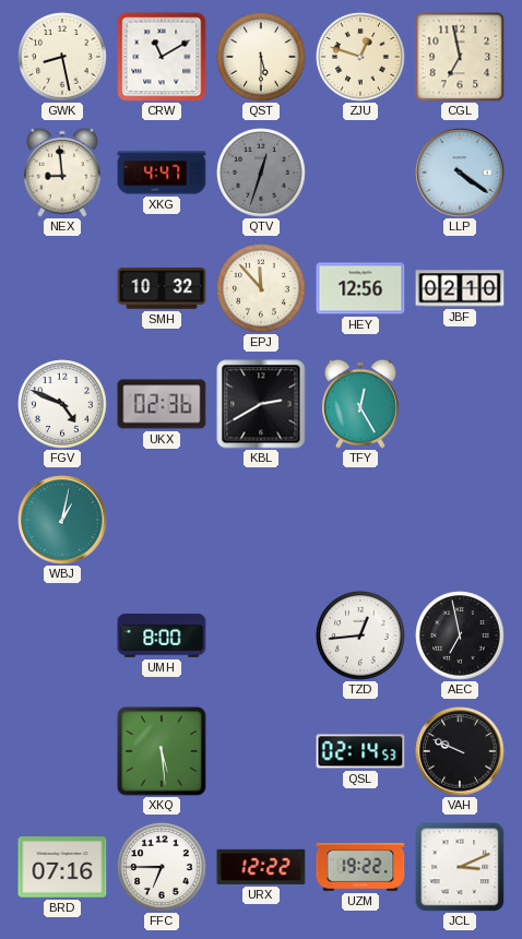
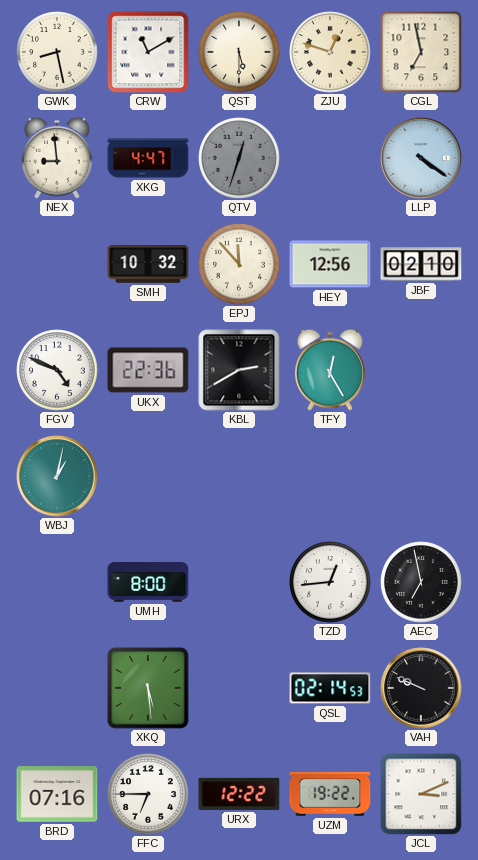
UKX: 02:36 -> 22:36 (148, 370)
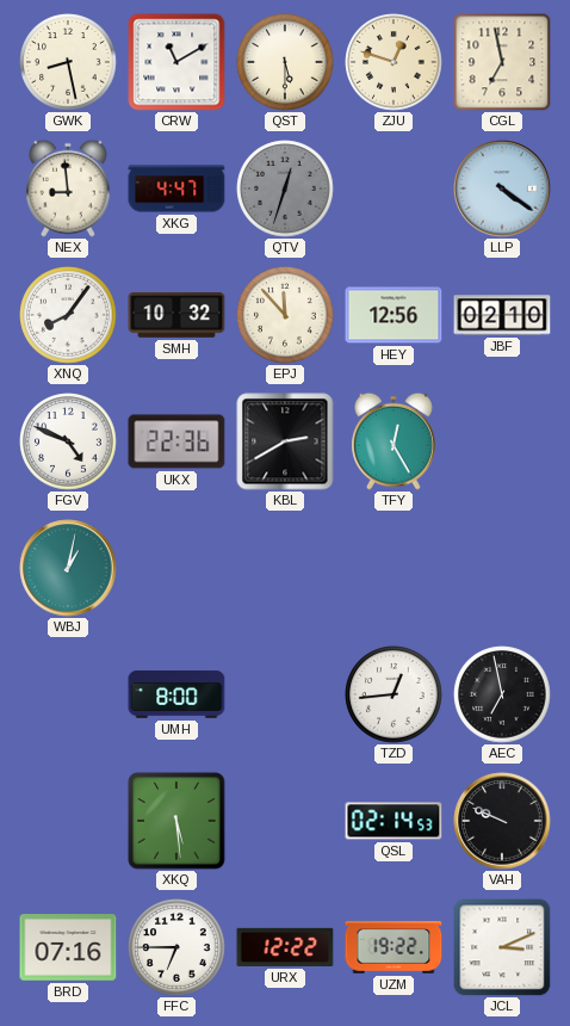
XNQ: none -> 8:06 (68, 315)
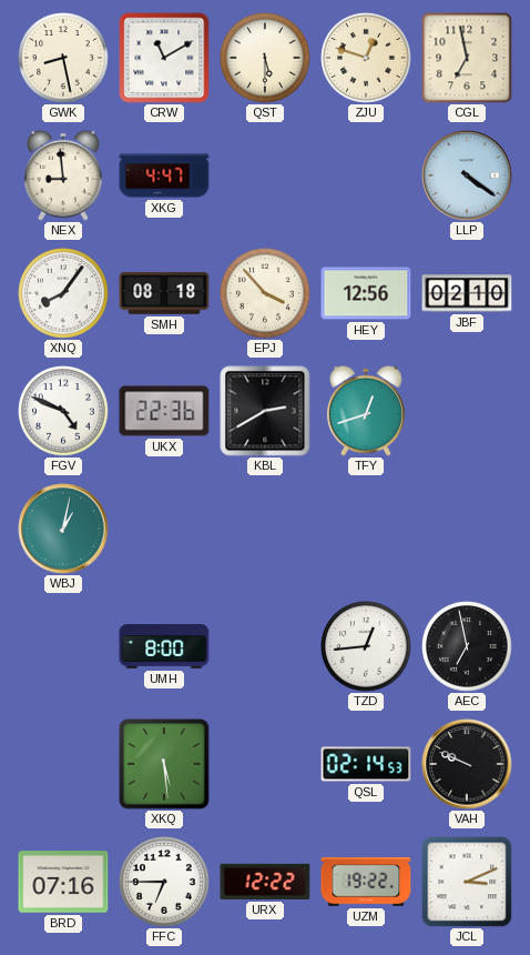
QTV: 12:33 -> none (285, 188)
SMH: 10:32 -> 08:18 (164, 293)
EPJ: 11:53 -> 3:53 (265, 293)
TFY: 12:25 -> 12:42 (367, 411)
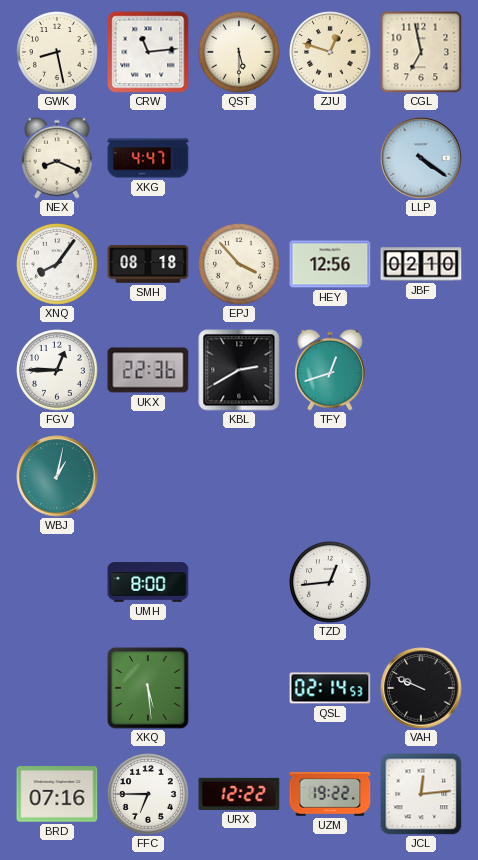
CRW: 11:10 -> 11:14 (148, 52)
NEX: 8:59 -> 8:19 (58, 158)
FGV: 4:49 -> 12:45 (57, 370)
AEC: 6:58 -> none (467, 646)
JCL: 3:11 -> 12:14 (421, 794)
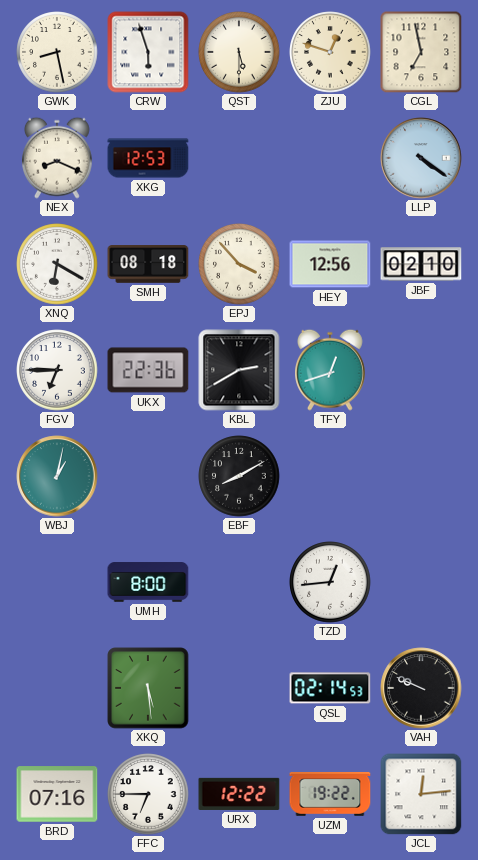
CRW: 11:14 -> 5:57 (148, 52)
XKG: 4:47 -> 12:53 (148, 158)
XNQ: 8:06 -> 6:20 (57, 264)
FGV: 12:45 -> 6:45 (57, 370)
EBF: none -> 8:10 (239, 476)
